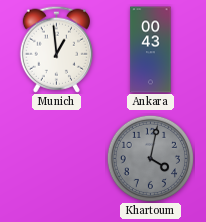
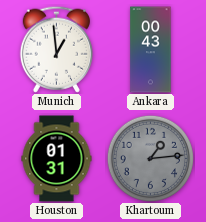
Houston: none -> 01:31 (57, 159)
Khartoum: 4:02 -> 1:14 (150, 158)
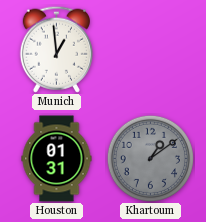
Ankara: 00:43 -> none (151, 50)
Khartoum: 1:14 -> 1:09 (150, 158)
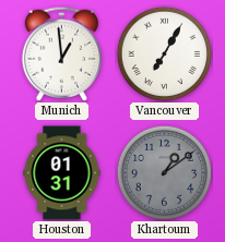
Vancouver: none -> 7:05 (164, 53)
